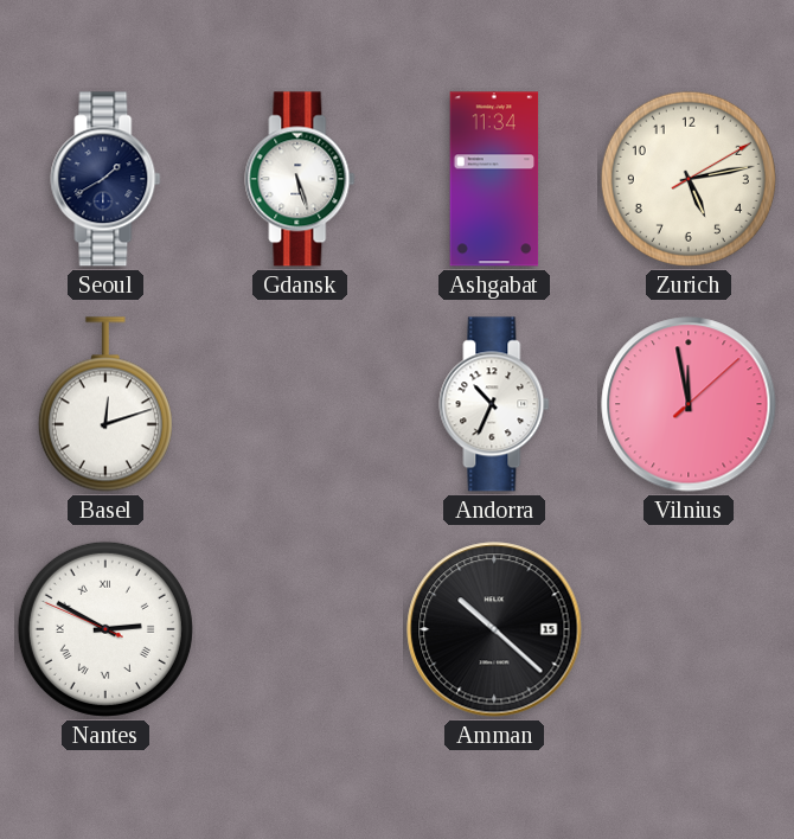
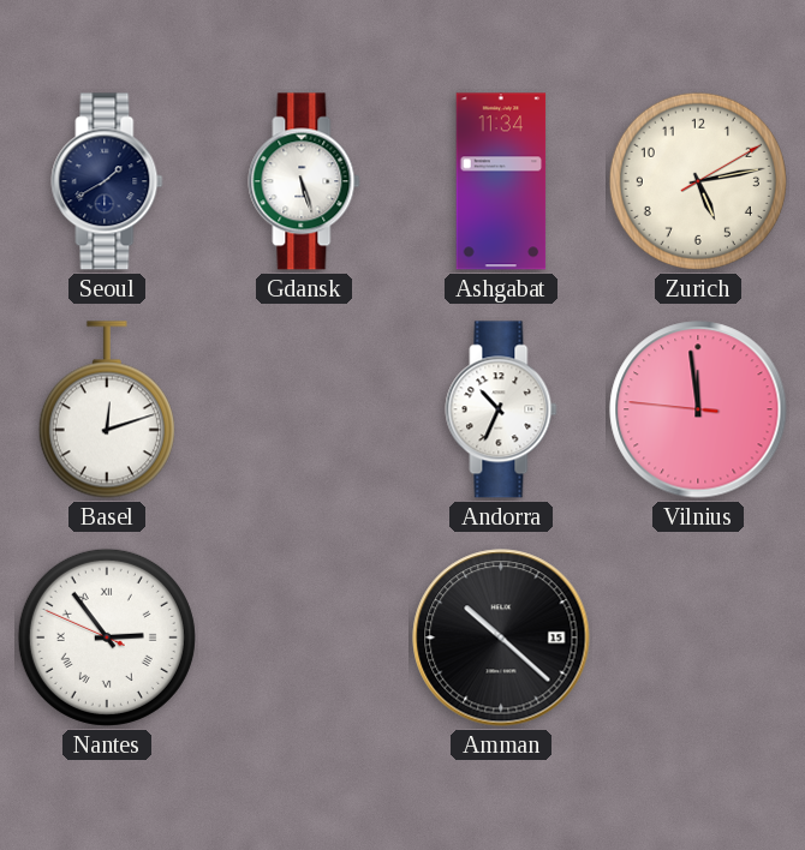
Vilnius: 11:58:08 -> 11:58:46 (698, 409)
Nantes: 2:49 -> 2:53 (107, 637)
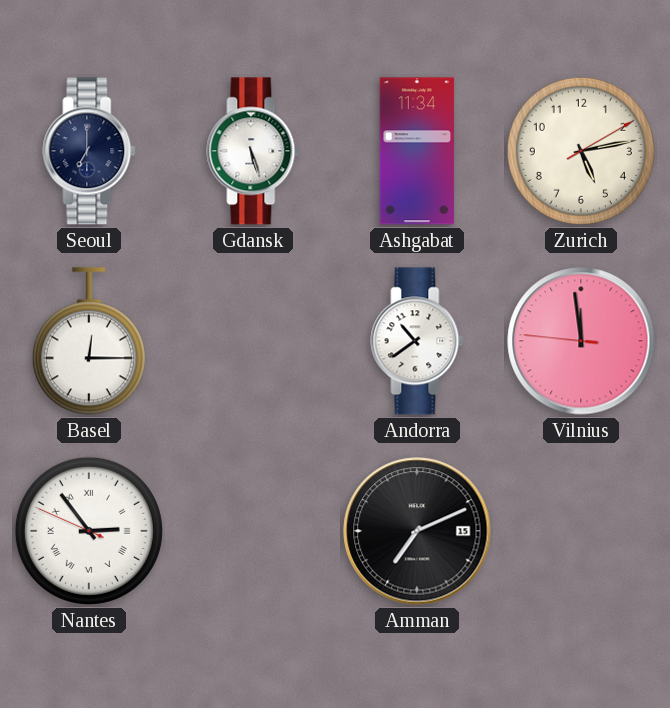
Seoul: 1:40 -> 7:00 (89, 151)
Basel: 12:12 -> 12:15 (89, 341)
Andorra: 10:34 -> 10:39 (417, 341)
Amman: 10:22 -> 7:11 (417, 531)
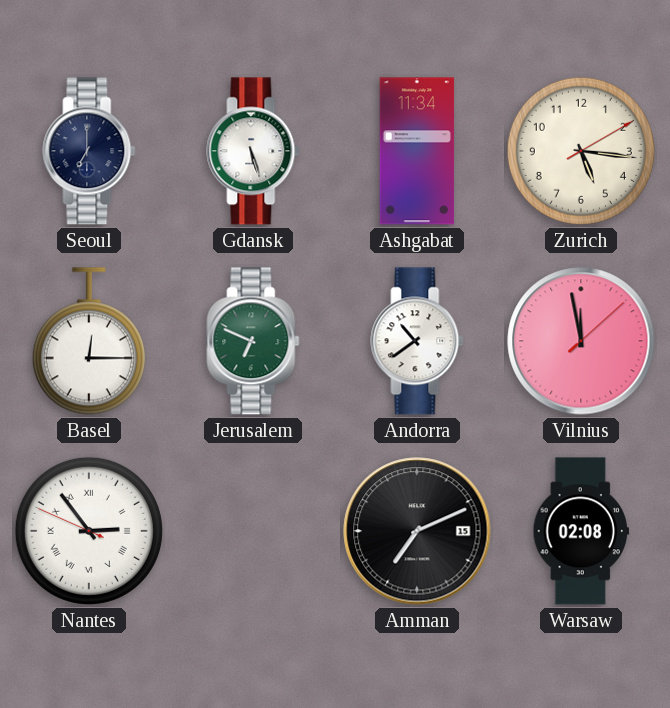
Zurich: 5:13 -> 5:16 (581, 151)
Jerusalem: none -> 6:49 (253, 341)
Vilnius: 11:58:46 -> 11:58:08 (581, 341)
Warsaw: none -> 02:08 (580, 531)
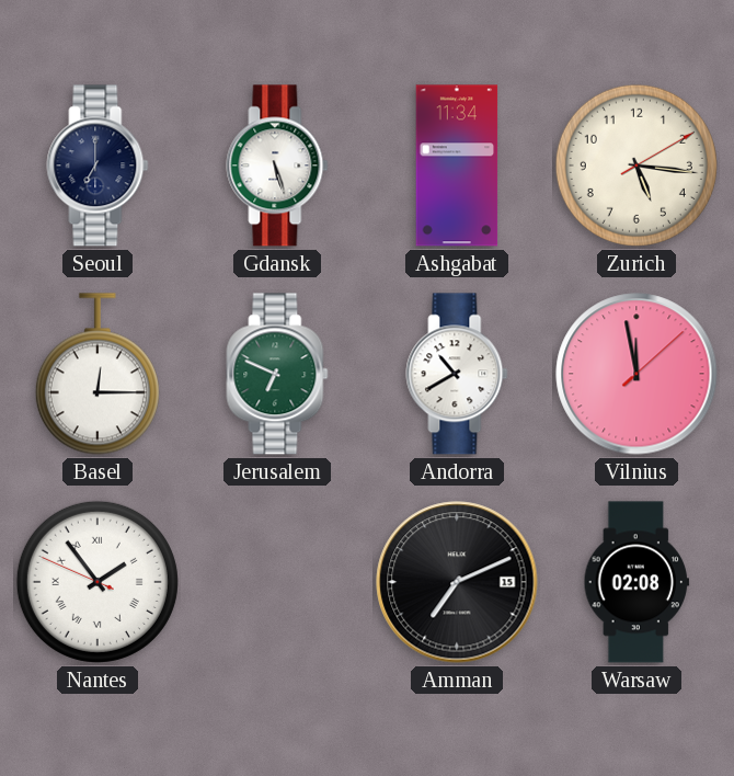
Andorra: 10:39 -> 10:40 (457, 374)
Nantes: 2:53 -> 1:53 (98, 582)
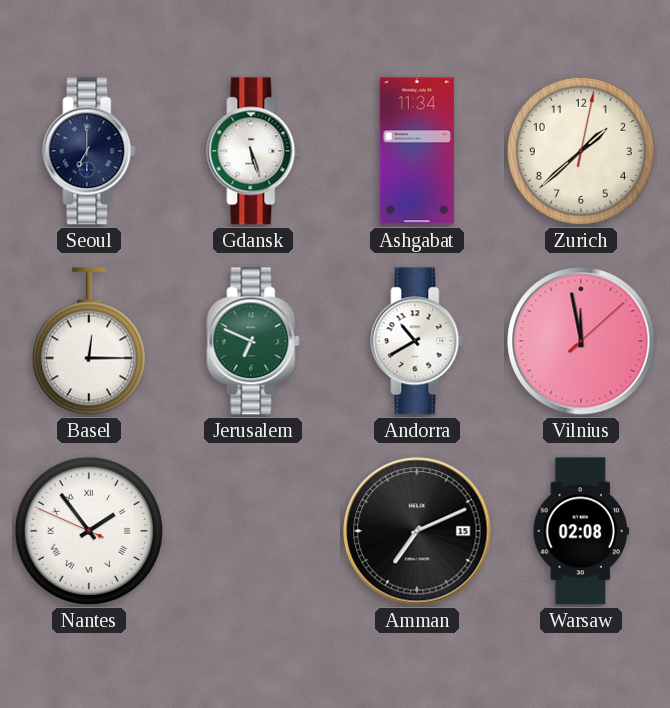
Zurich: 5:16 -> 1:38 (581, 151)
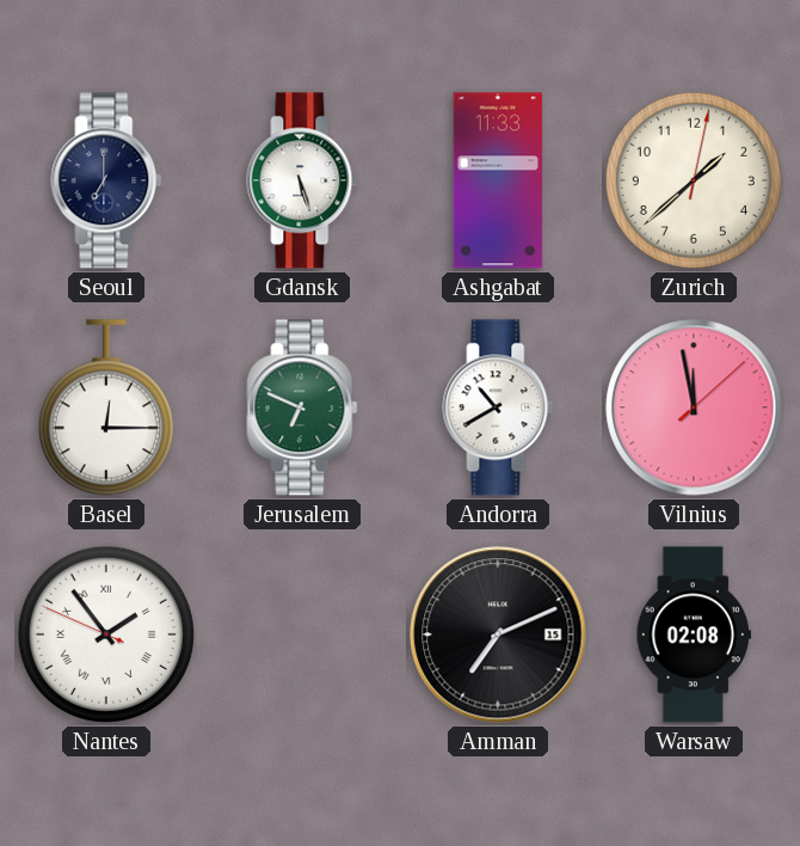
Ashgabat: 11:34 -> 11:33 (498, 180)
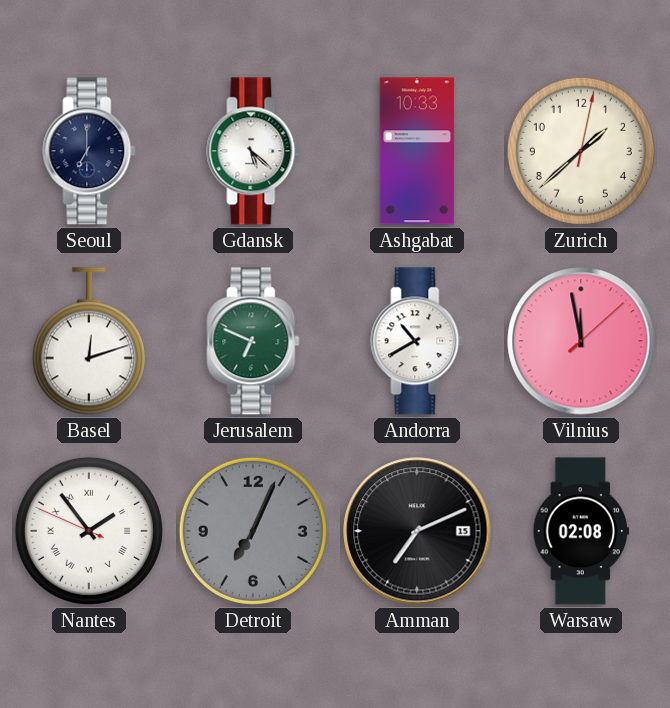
Gdansk: 5:27 -> 5:22 (253, 151)
Ashgabat: 11:33 -> 10:33 (417, 151)
Basel: 12:15 -> 12:12 (89, 341)
Detroit: none -> 7:04 (253, 531)
